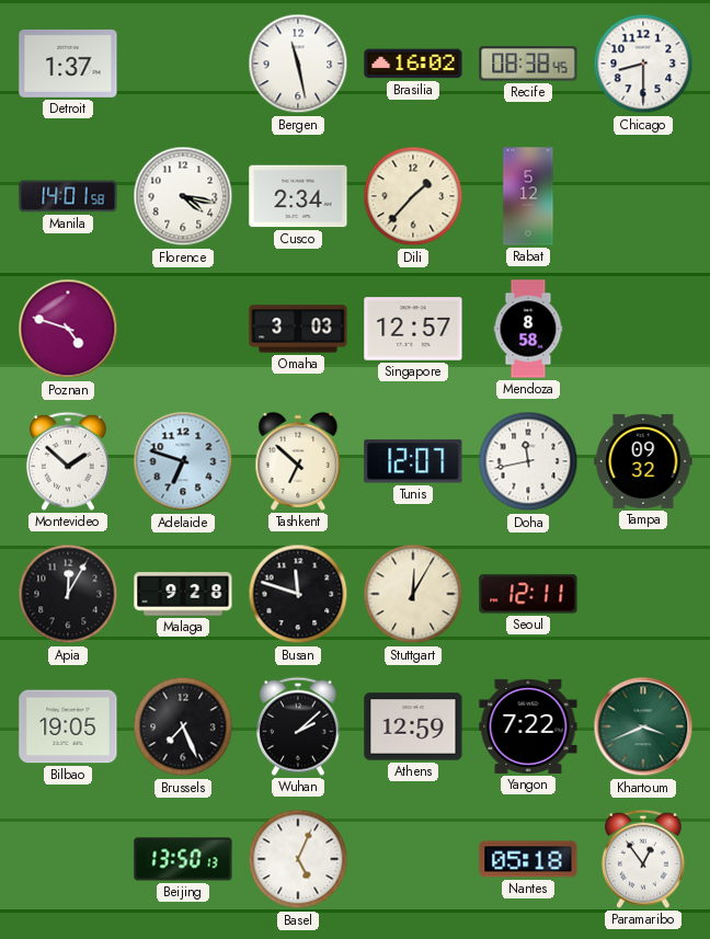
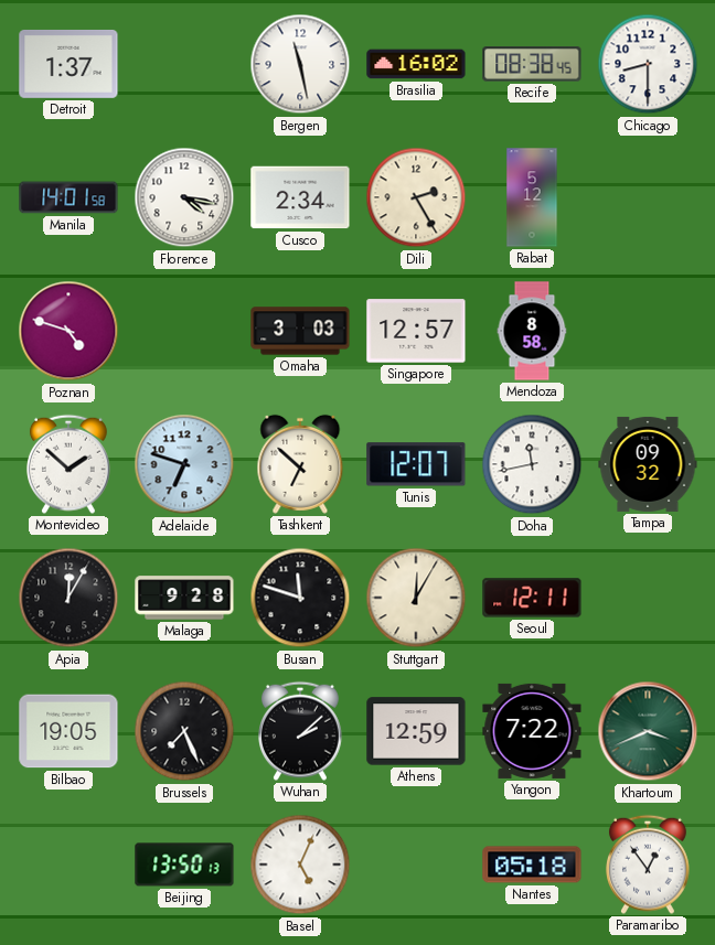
Dili: 1:37 -> 2:25 (416, 197)
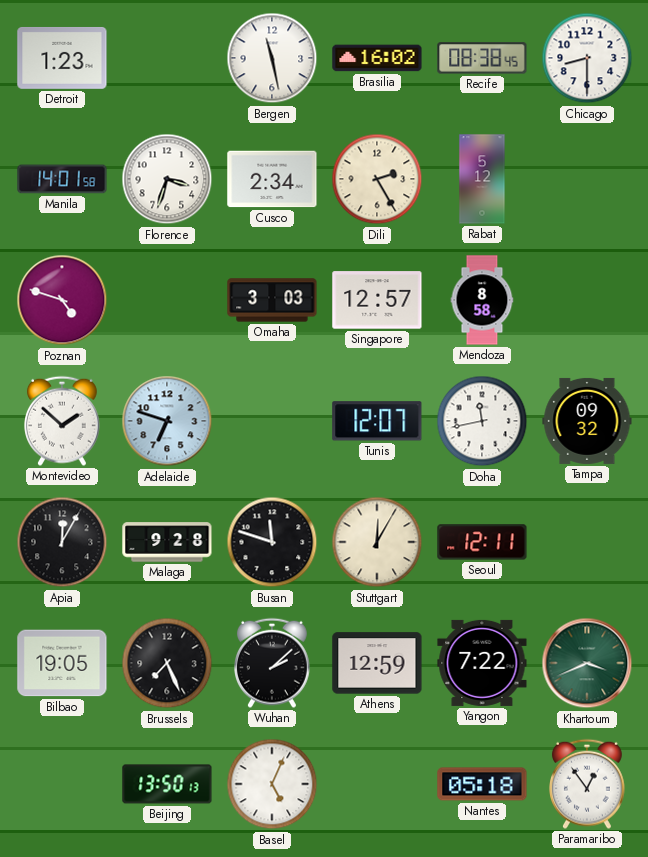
Detroit: 1:37 -> 1:23 (62, 58)
Florence: 4:17 -> 3:33 (167, 179)
Tashkent: 6:52 -> none (300, 464)
